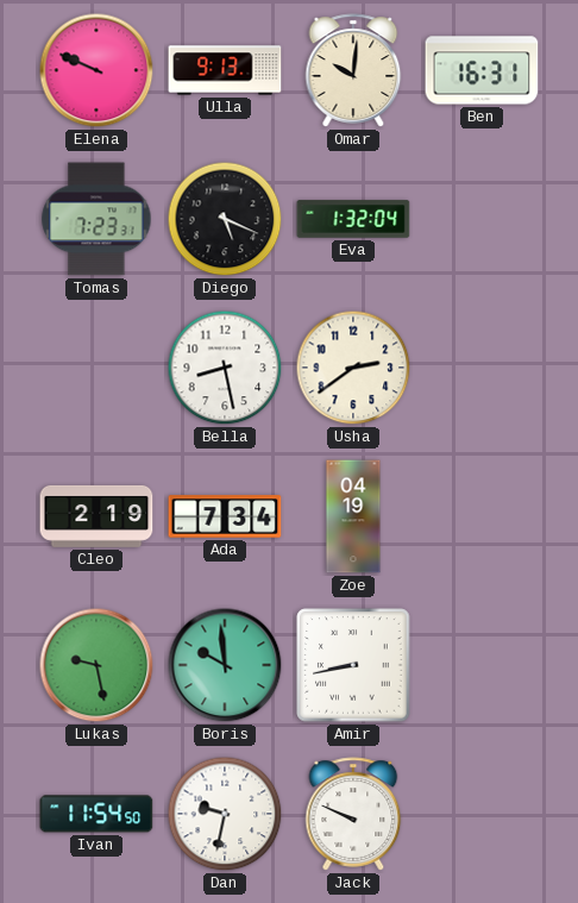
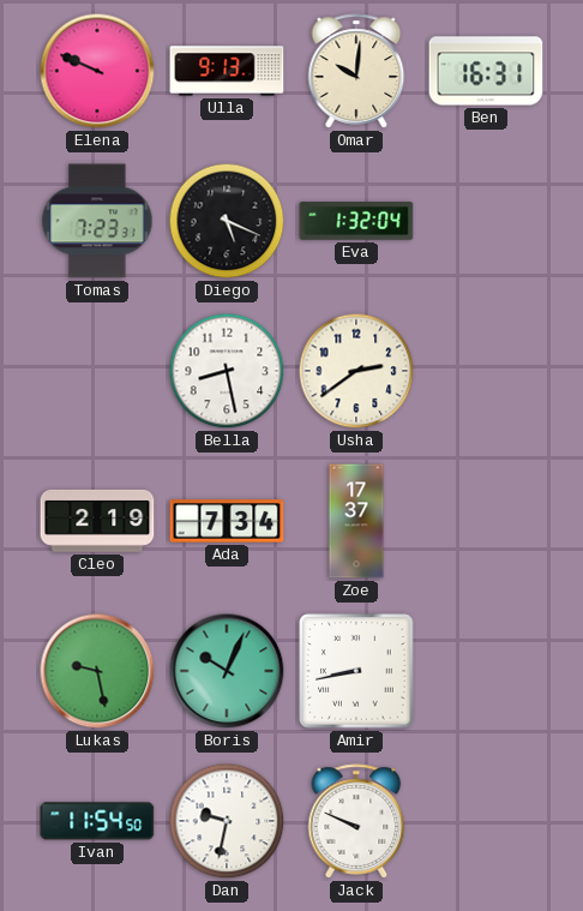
Zoe: 04:19 -> 17:37 (356, 521)
Boris: 9:59 -> 10:04 (227, 671)
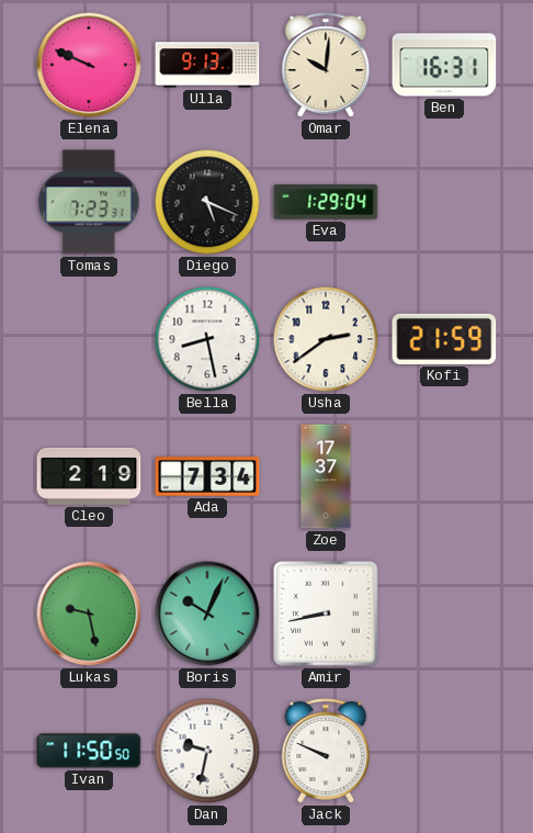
Eva: 1:32 -> 1:29 (326, 202)
Kofi: none -> 21:59 (444, 339)
Ivan: 11:54 -> 11:50 (89, 751)
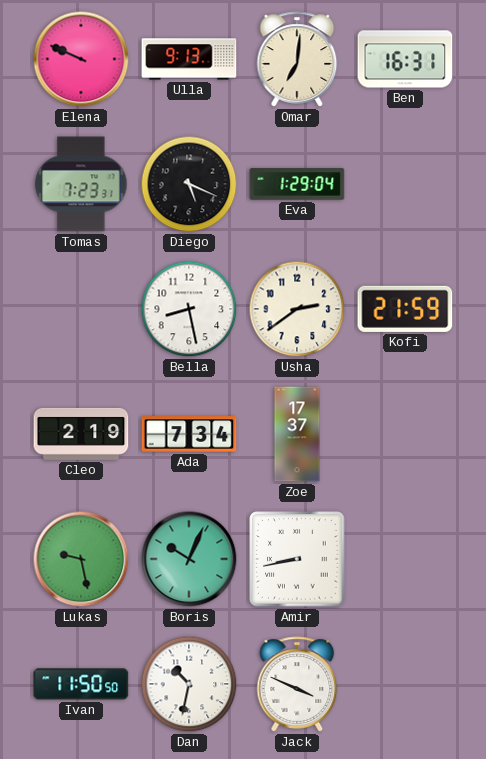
Omar: 10:01 -> 7:01 (297, 59)
Dan: 9:32 -> 10:32 (189, 684)
Jack: 9:49 -> 3:49 (297, 684)
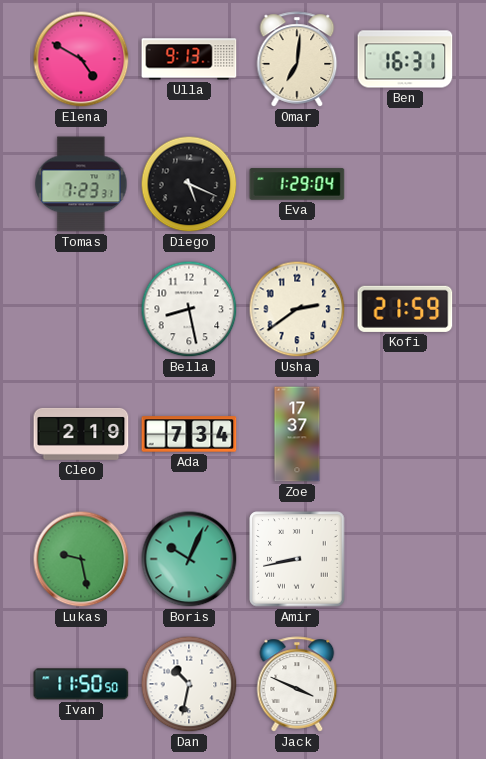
Elena: 9:49 -> 4:50 (81, 59)
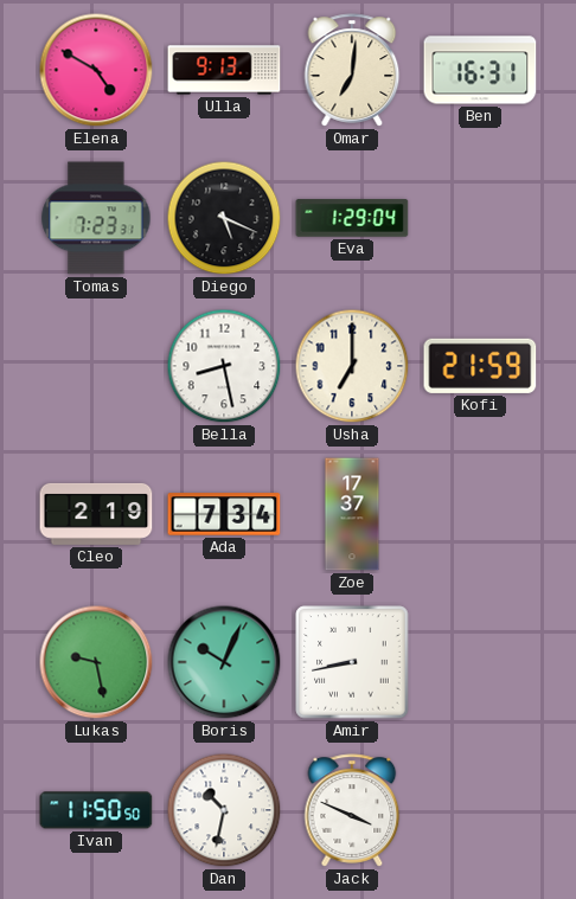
Usha: 2:39 -> 7:00 (352, 366)
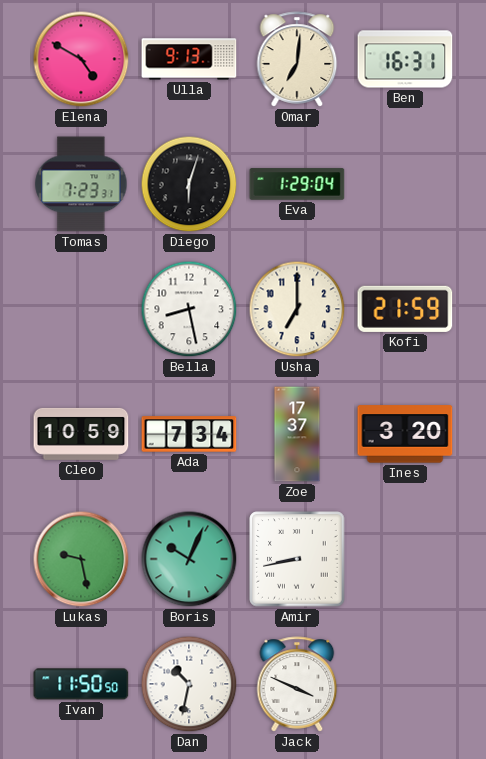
Diego: 5:19 -> 6:03 (189, 184)
Cleo: 2:19 -> 10:59 (81, 434)
Ines: none -> 3:20 (405, 434)
